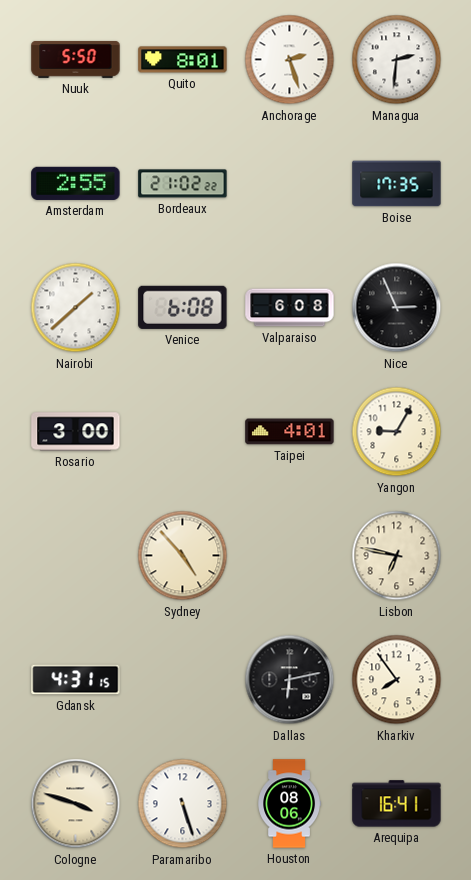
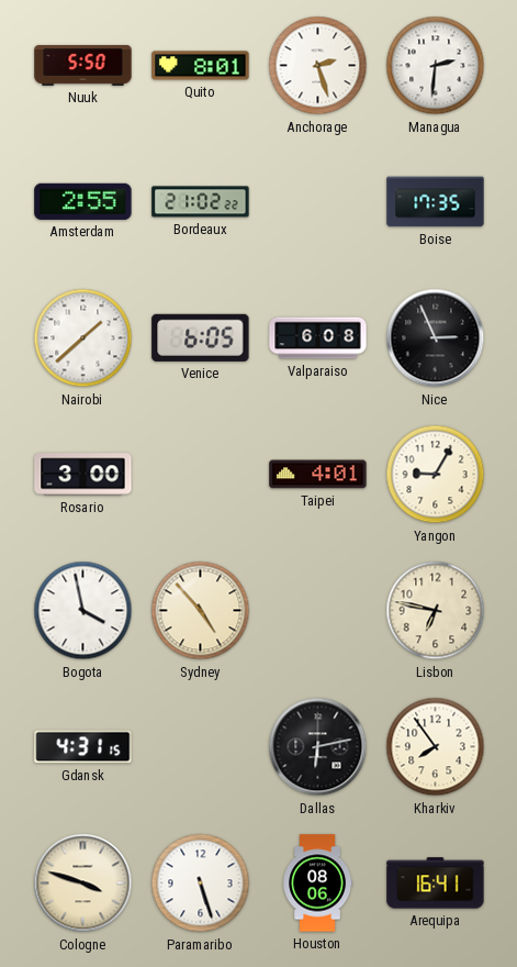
Venice: 6:08 -> 6:05 (201, 337)
Bogota: none -> 3:58 (83, 611)
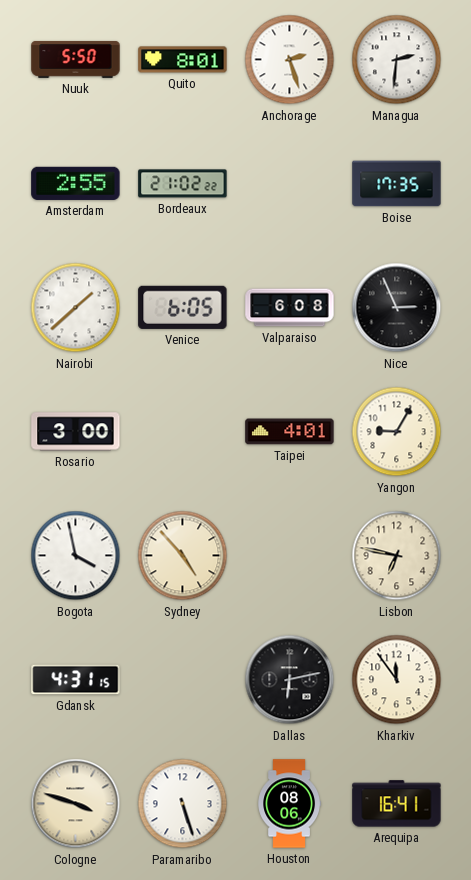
Kharkiv: 7:54 -> 11:54 (397, 680)
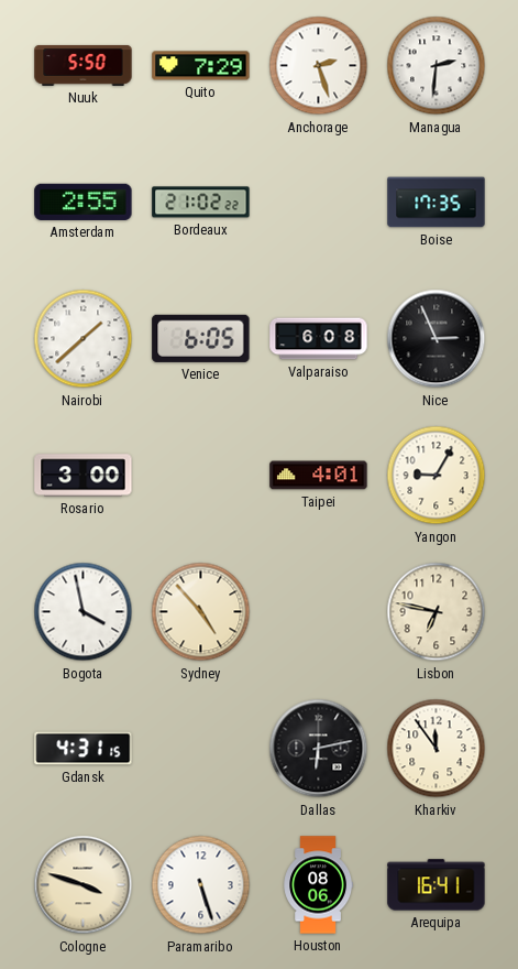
Quito: 8:01 -> 7:29 (201, 66)
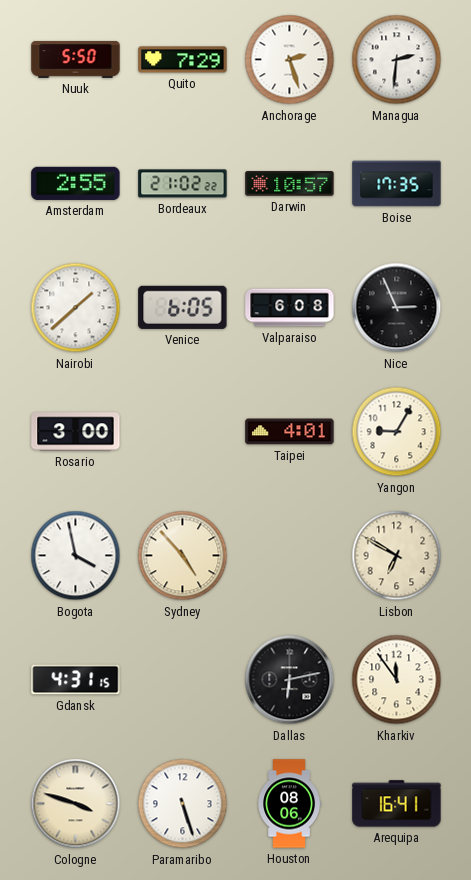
Darwin: none -> 10:57 (290, 184)
Lisbon: 6:47 -> 6:50 (397, 556)
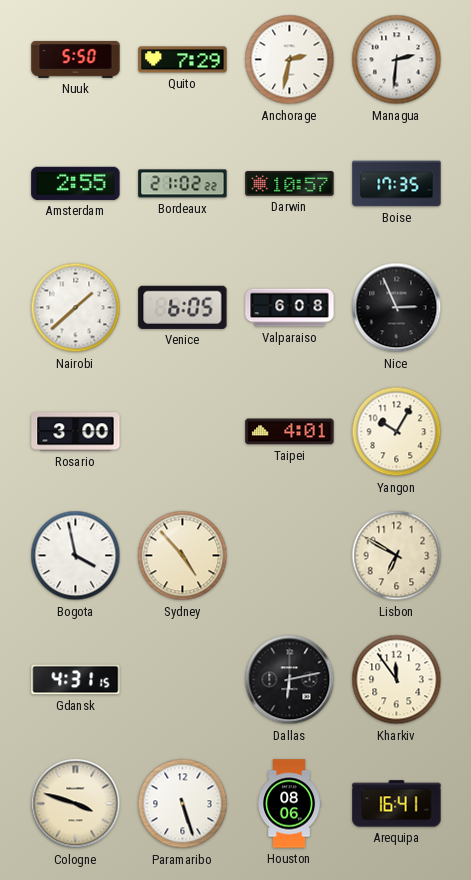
Anchorage: 2:27 -> 2:32 (290, 60)
Yangon: 9:05 -> 10:05 (397, 432)
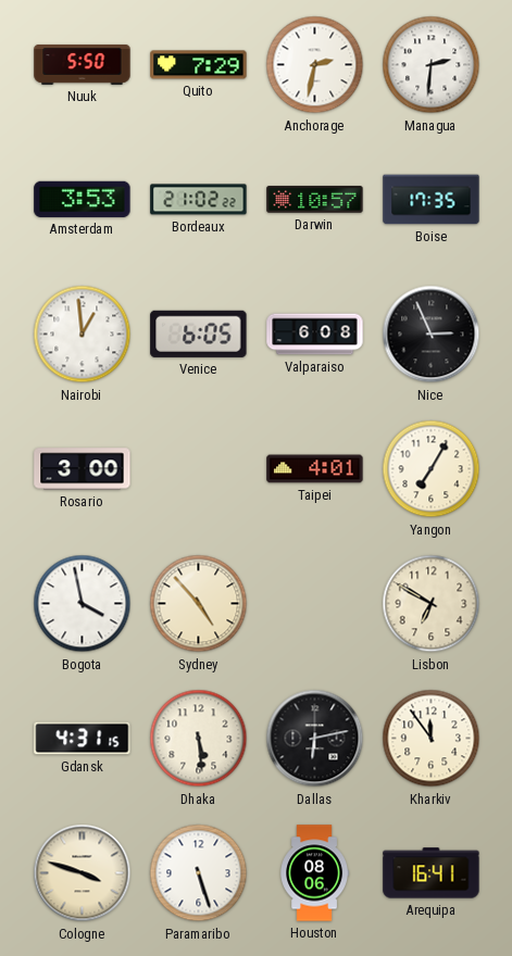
Amsterdam: 2:55 -> 3:53 (83, 199)
Nairobi: 1:38 -> 12:59 (83, 335)
Yangon: 10:05 -> 7:05 (432, 469)
Dhaka: none -> 5:29 (199, 739)
